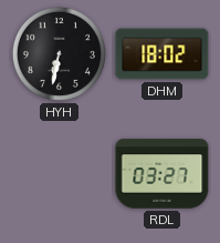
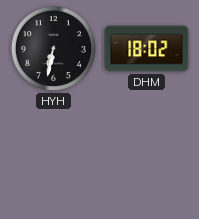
RDL: 03:27 -> none (163, 174)
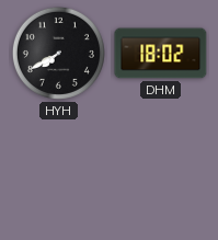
HYH: 6:32 -> 7:40 (58, 53)
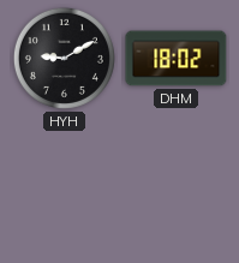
HYH: 7:40 -> 9:10 (64, 58)
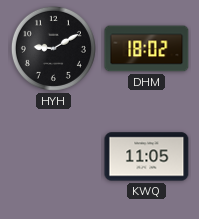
KWQ: none -> 11:05 (147, 157)
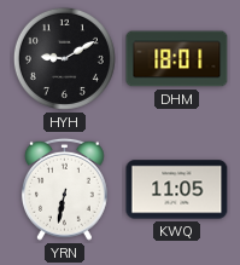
DHM: 18:02 -> 18:01 (177, 59)
YRN: none -> 6:32 (65, 189)
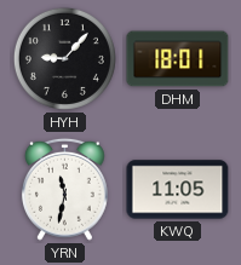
HYH: 9:10 -> 9:07 (64, 58)
YRN: 6:32 -> 11:32 (65, 189)
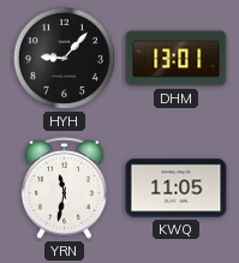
DHM: 18:01 -> 13:01 (177, 59)
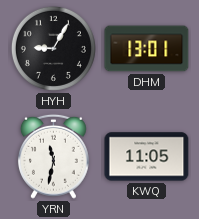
HYH: 9:07 -> 9:05 (53, 48)
